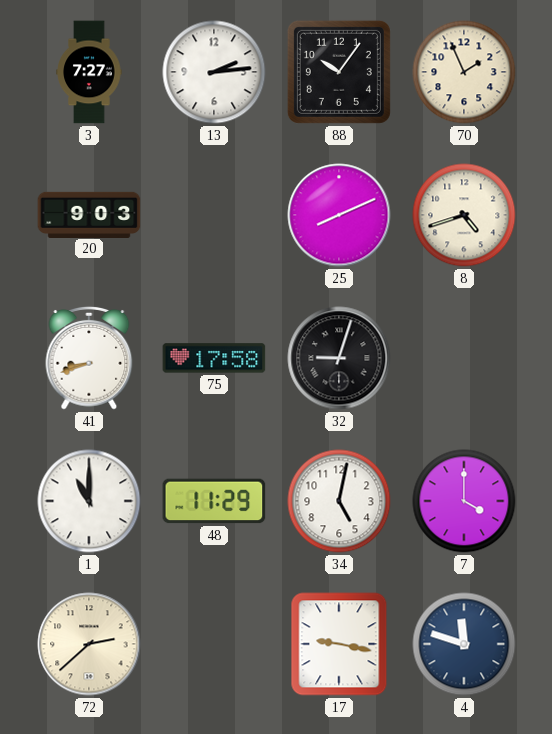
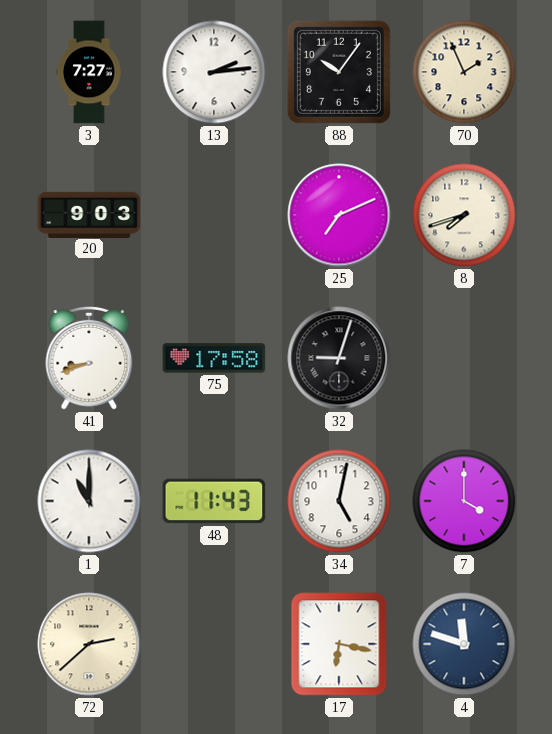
25: 8:11 -> 7:11 (339, 215)
8: 4:42 -> 7:42 (464, 215)
48: 11:29 -> 11:43 (214, 501)
17: 9:17 -> 6:17 (339, 644)
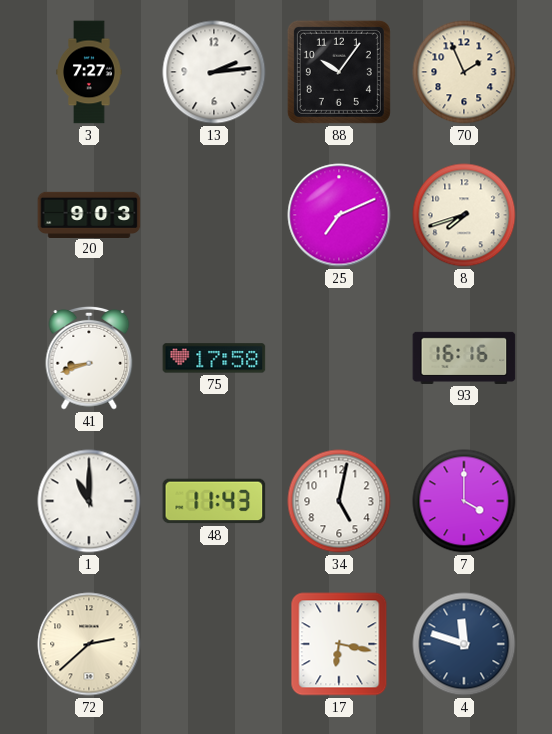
32: 9:03 -> none (339, 358)
93: none -> 16:16 (464, 358)
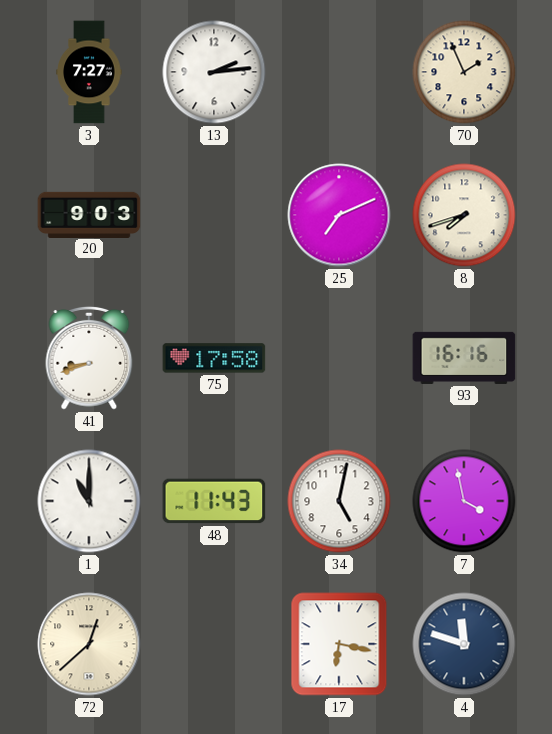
88: 10:06 -> none (339, 72)
7: 4:00 -> 3:58 (464, 501)
72: 2:38 -> 12:38 (89, 644)
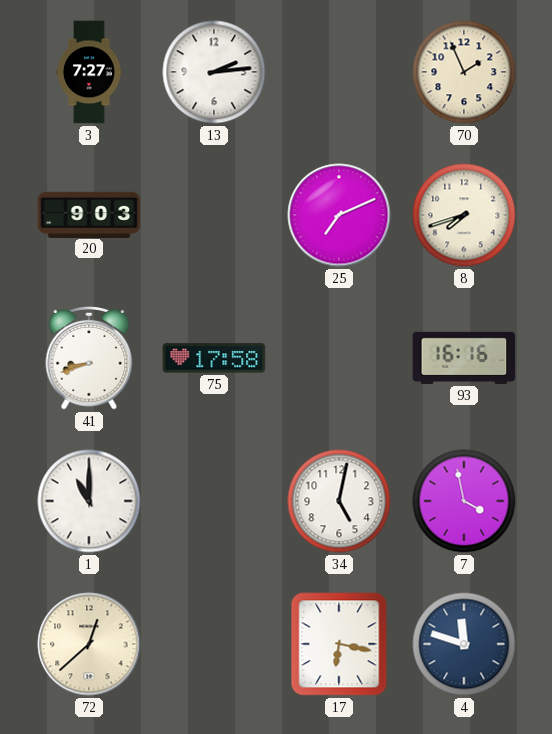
48: 11:43 -> none (214, 501)
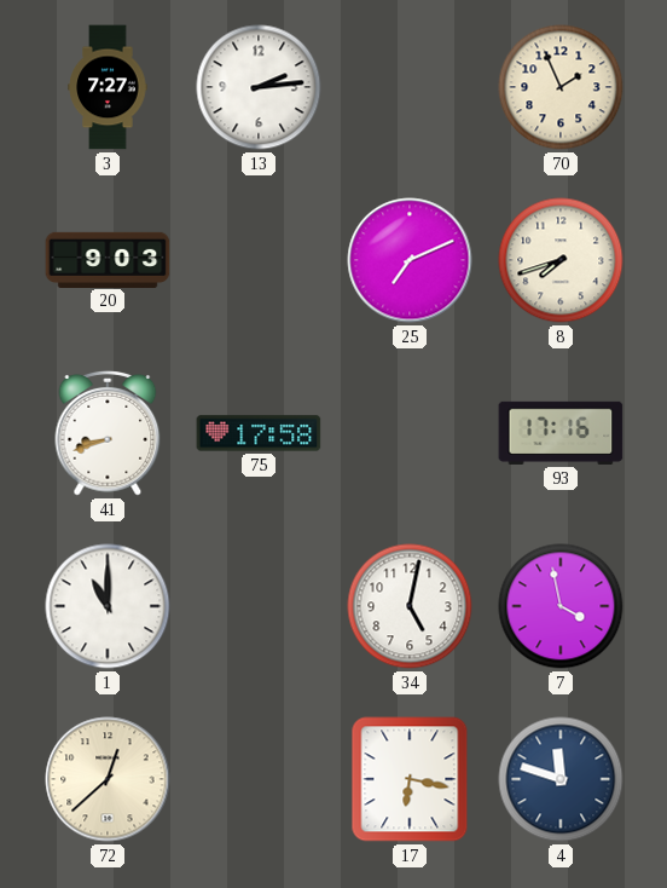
93: 16:16 -> 17:16 (561, 433)
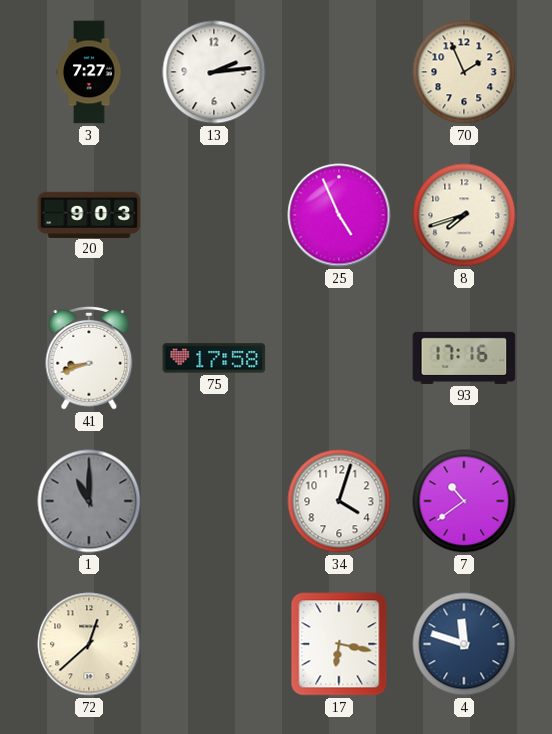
25: 7:11 -> 4:56 (339, 215)
1 dial: white -> grey (89, 501)
34: 5:02 -> 4:03 (339, 501)
7: 3:58 -> 10:39 (464, 501)
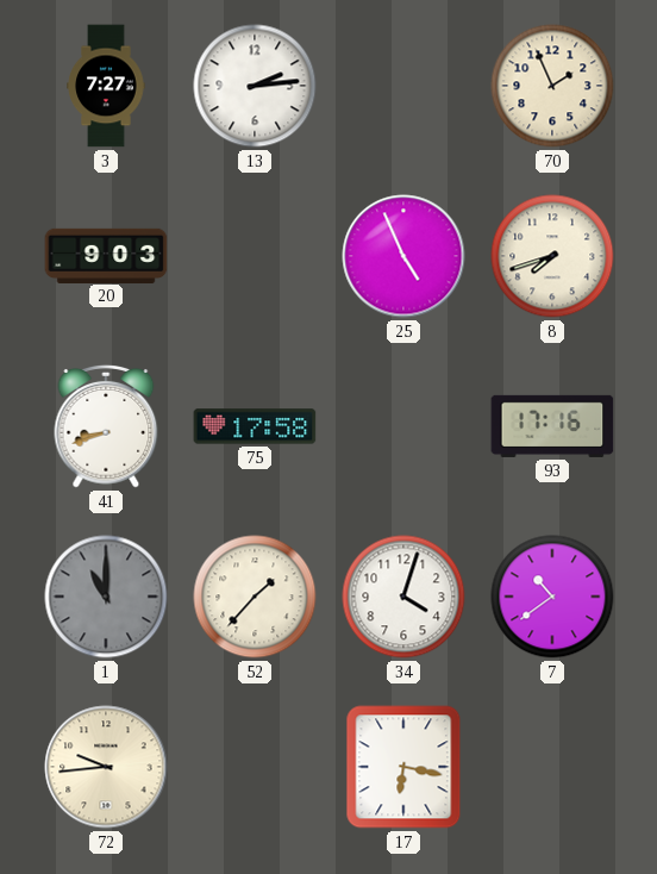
52: none -> 1:37 (255, 597)
72: 12:38 -> 9:44 (106, 767)
4: 11:48 -> none (464, 644)
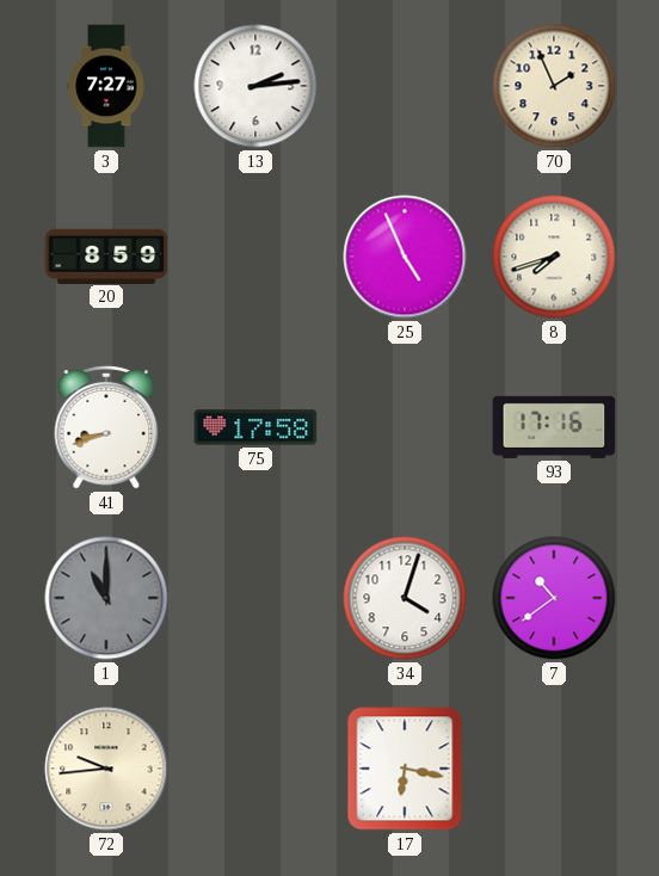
20: 9:03 -> 8:59 (106, 255)
52: 1:37 -> none (255, 597)
